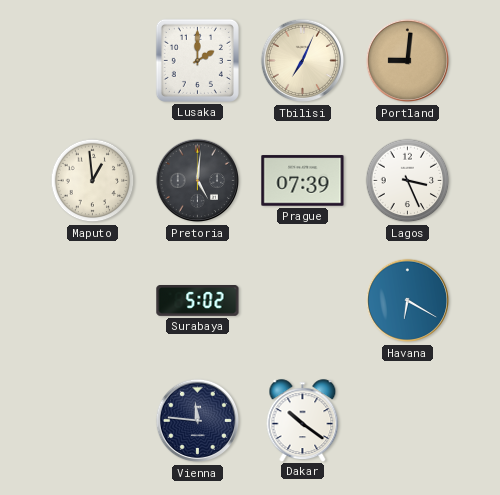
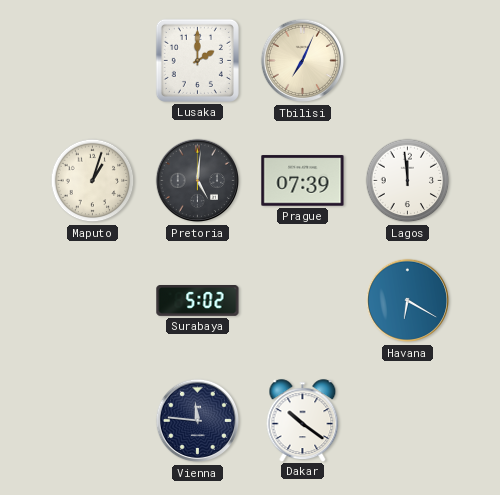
Portland: 9:01 -> none (408, 61)
Maputo: 12:59 -> 1:03 (93, 181)
Lagos: 3:26 -> 11:59 (408, 181)
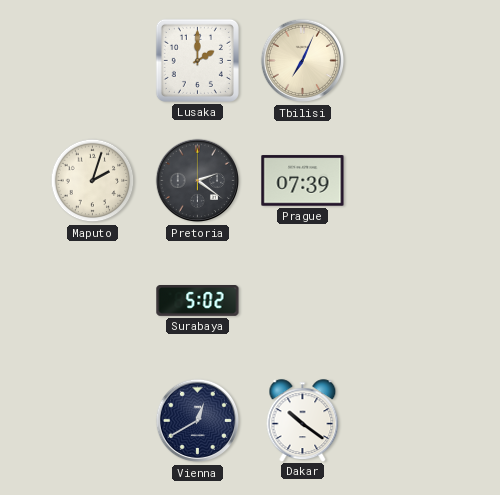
Maputo: 1:03 -> 2:03 (93, 181)
Pretoria: 5:01 -> 2:21 (198, 181)
Lagos: 11:59 -> none (408, 181)
Havana: 6:20 -> none (408, 301)
Vienna: 11:46 -> 12:40 (198, 421)
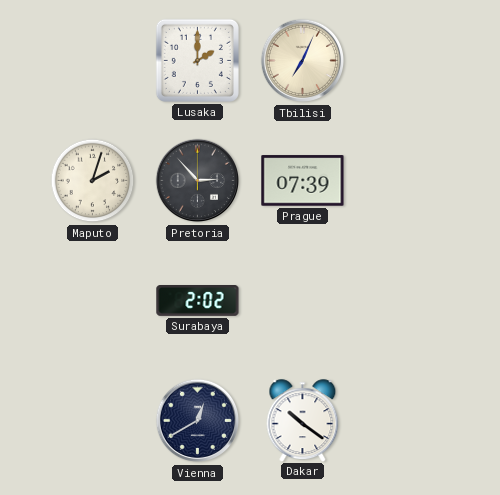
Pretoria: 2:21 -> 2:53 (198, 181)
Surabaya: 5:02 -> 2:02 (198, 301)
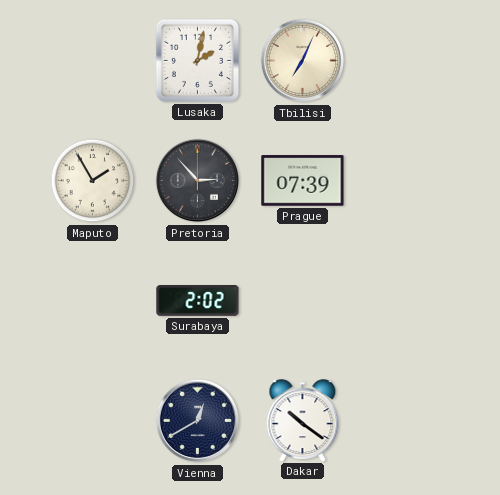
Lusaka: 2:00 -> 2:02 (197, 60)
Maputo: 2:03 -> 1:55 (93, 181)
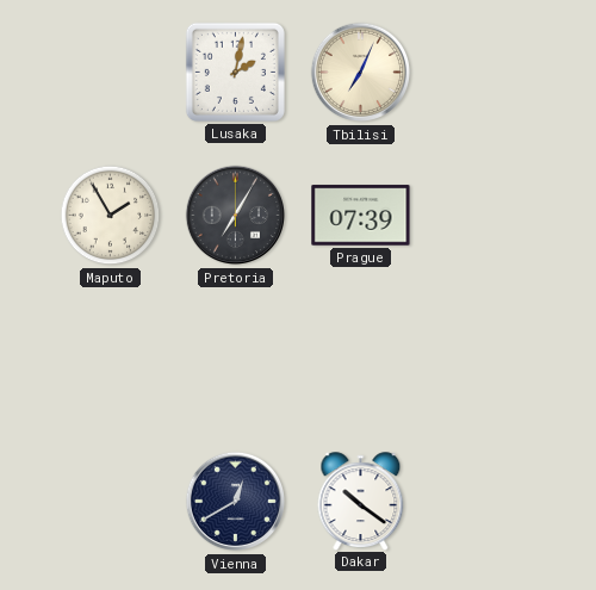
Pretoria: 2:53 -> 7:05 (236, 216)
Surabaya: 2:02 -> none (198, 301)
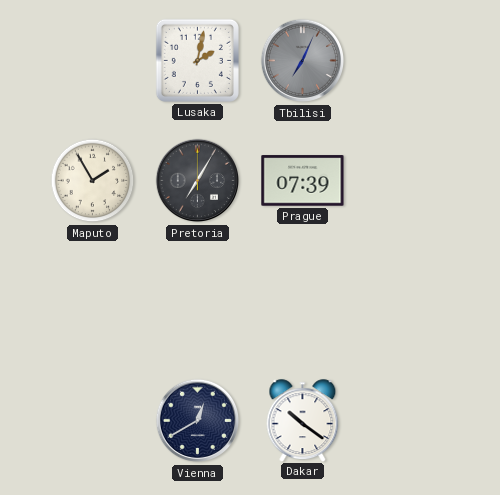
Tbilisi dial: cream -> grey (303, 61)
